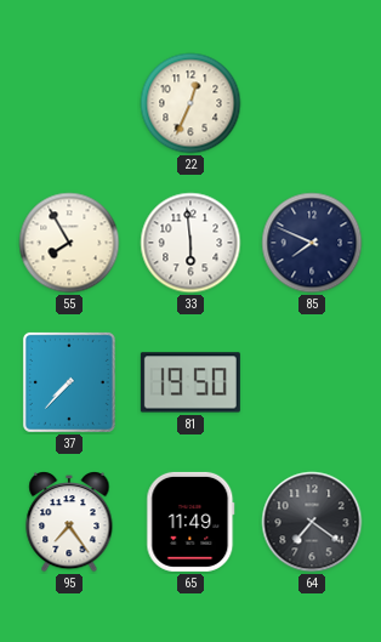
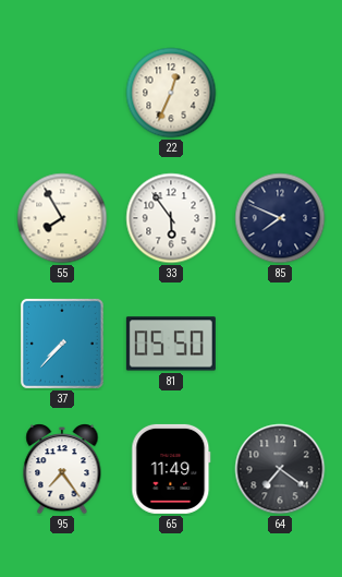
33: 5:59 -> 5:54 (171, 218)
81: 19:50 -> 05:50 (171, 344)
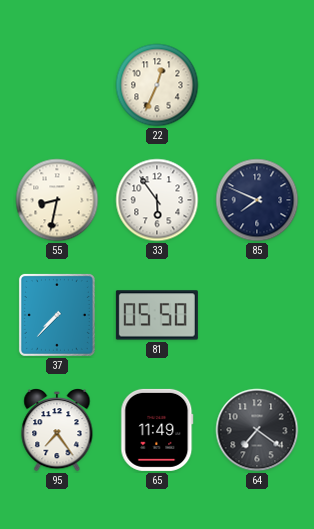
55: 7:55 -> 8:32 (57, 200)
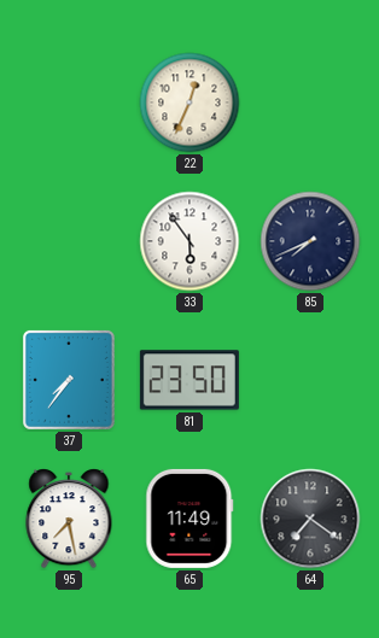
55: 8:32 -> none (57, 200)
85: 7:49 -> 7:41 (310, 241)
37: 7:37 -> 7:36 (69, 380)
81: 05:50 -> 23:50 (189, 380)
95: 7:24 -> 7:28 (69, 520)
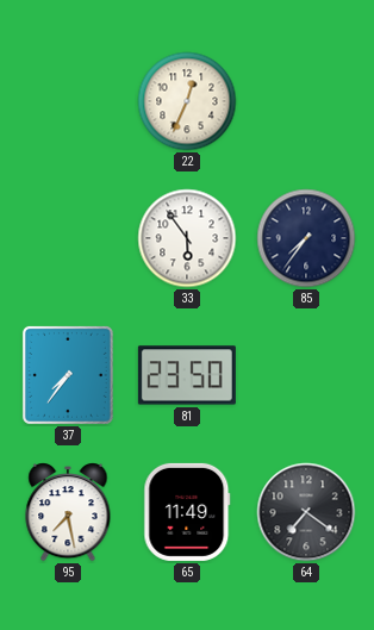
85: 7:41 -> 7:36 (306, 238)
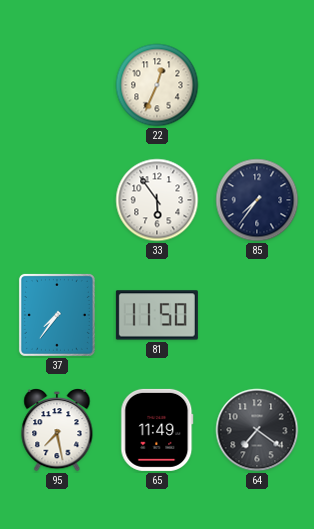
81: 23:50 -> 11:50 (157, 315)
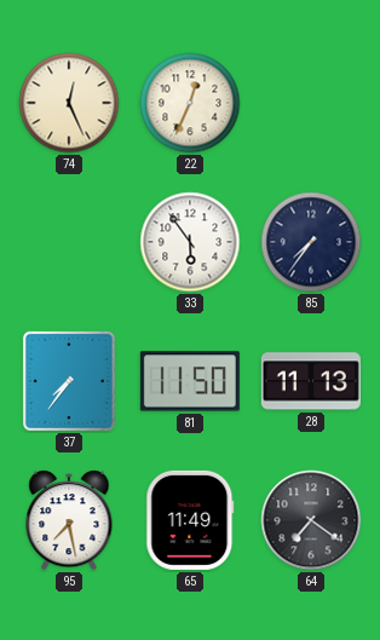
74: none -> 12:26 (69, 103)
28: none -> 11:13 (311, 381)
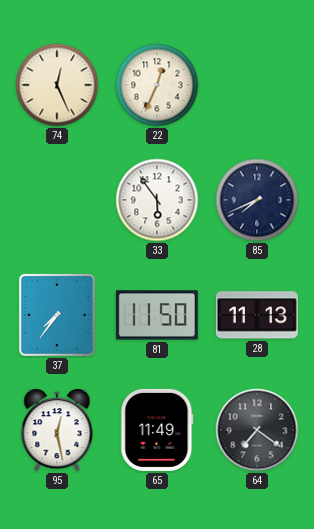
85: 7:36 -> 7:41 (257, 200)
95: 7:28 -> 12:28 (57, 431)
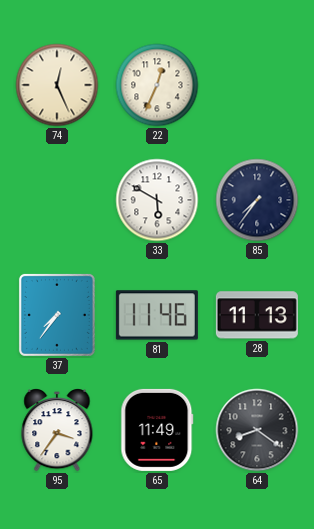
33: 5:54 -> 5:50 (157, 200)
85: 7:41 -> 7:36 (257, 200)
81: 11:50 -> 11:46 (157, 315)
95: 12:28 -> 3:36 (57, 431)
64: 7:21 -> 8:21 (257, 430)
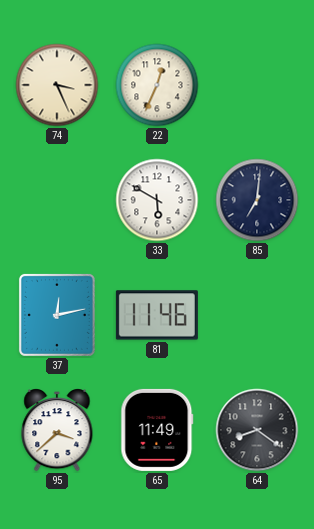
74: 12:26 -> 3:26 (57, 85)
85: 7:36 -> 7:01 (257, 200)
37: 7:36 -> 12:13 (57, 315)
28: 11:13 -> none (257, 315)
95: 3:36 -> 3:38 (57, 431)
